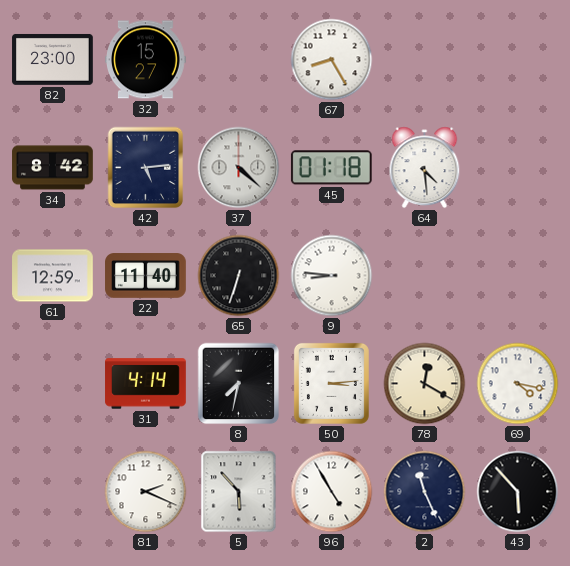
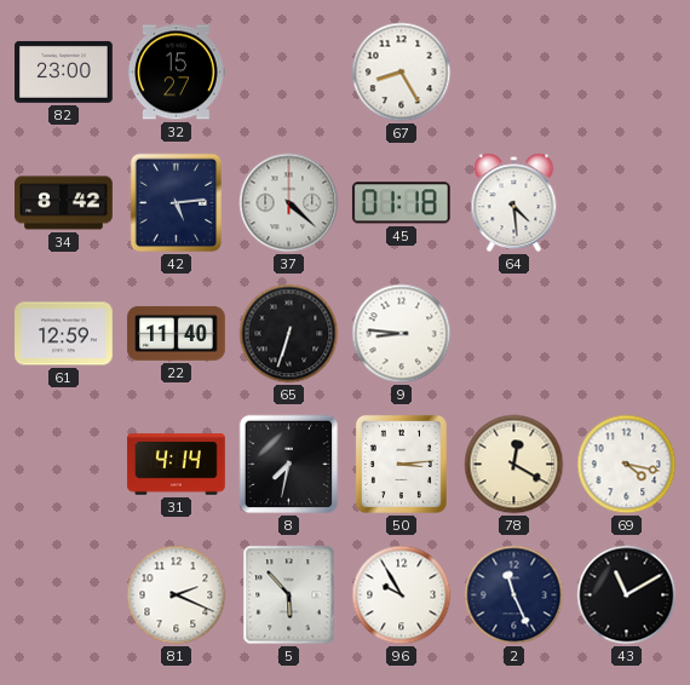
96: 4:55 -> 9:55 (402, 595)
43: 5:53 -> 11:10 (627, 595)
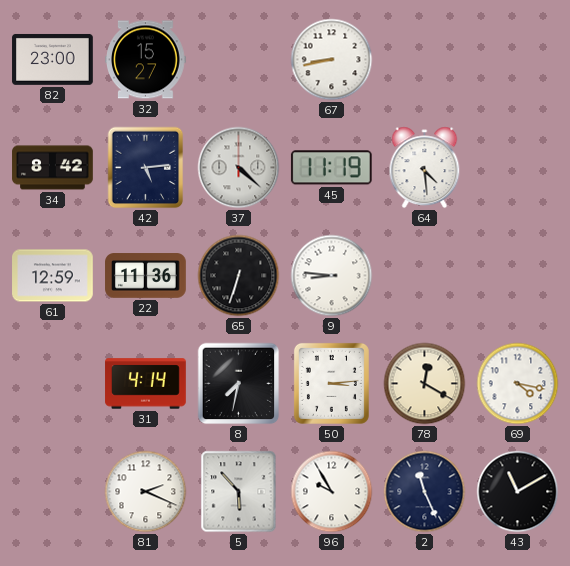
67: 8:25 -> 8:43 (332, 60)
45: 01:18 -> 11:19 (331, 168)
22: 11:40 -> 11:36 (146, 276)
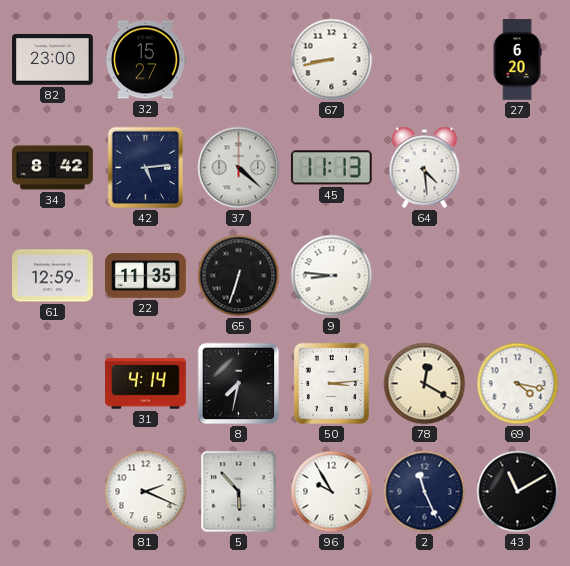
27: none -> 6:20 (517, 60)
45: 11:19 -> 11:13 (331, 168)
22: 11:36 -> 11:35 (146, 276)
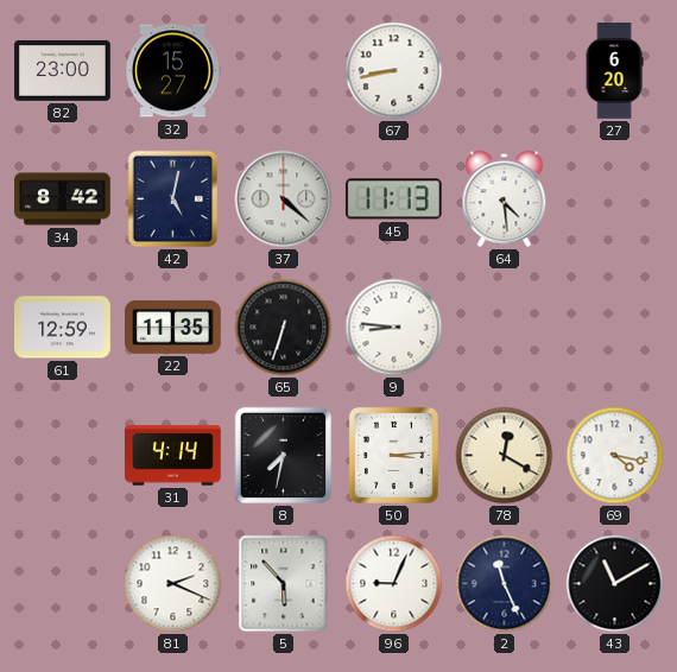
42: 5:14 -> 5:02 (173, 199)
96: 9:55 -> 9:04 (394, 584)
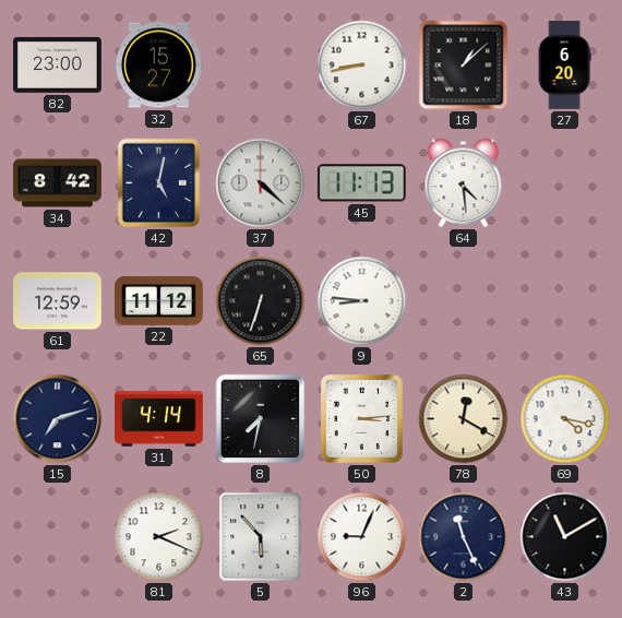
18: none -> 1:08 (464, 66)
22: 11:35 -> 11:12 (159, 301)
15: none -> 7:12 (58, 419)
